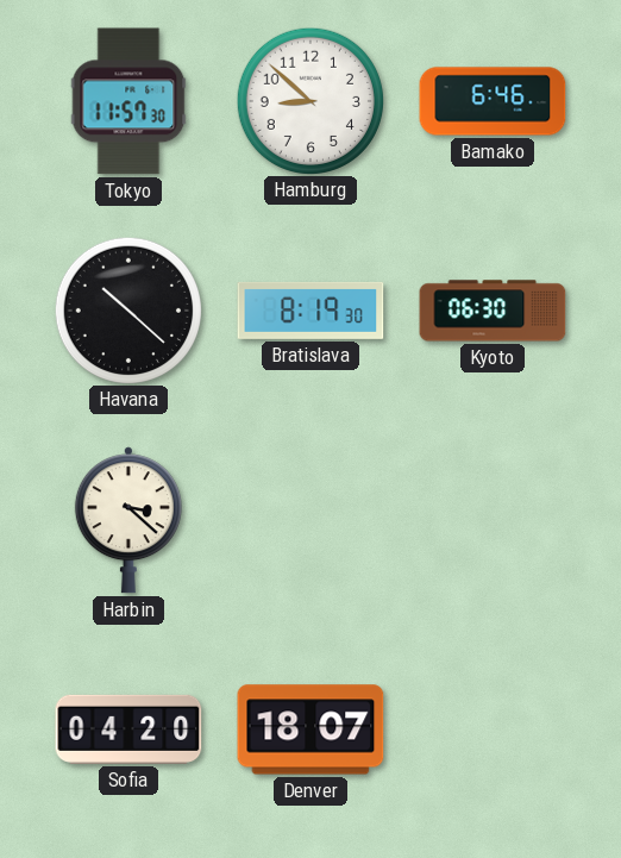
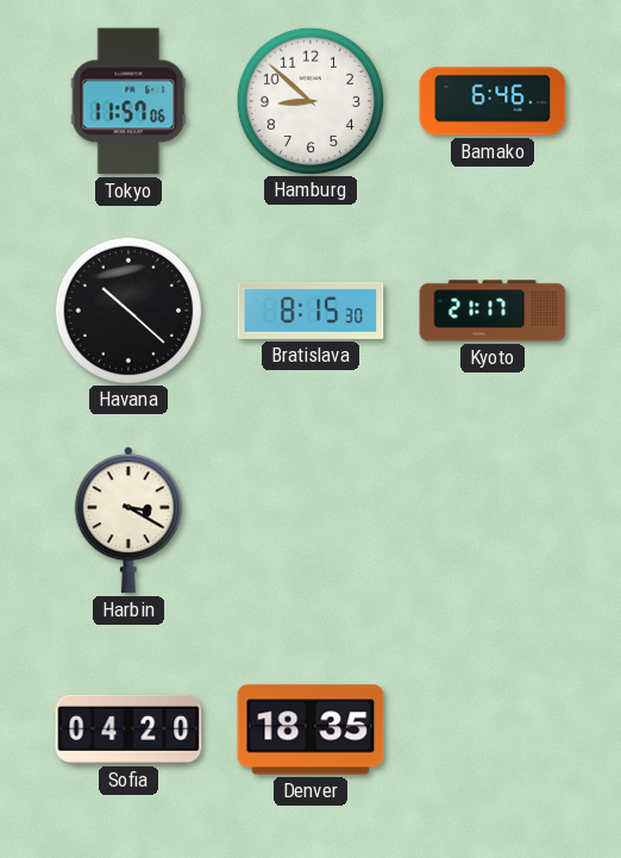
Tokyo: 11:57:30 -> 11:57:06 (128, 101)
Bratislava: 8:19 -> 8:15 (310, 311)
Kyoto: 06:30 -> 21:17 (493, 311)
Harbin: 3:22 -> 3:20 (128, 520)
Denver: 18:07 -> 18:35 (310, 729)
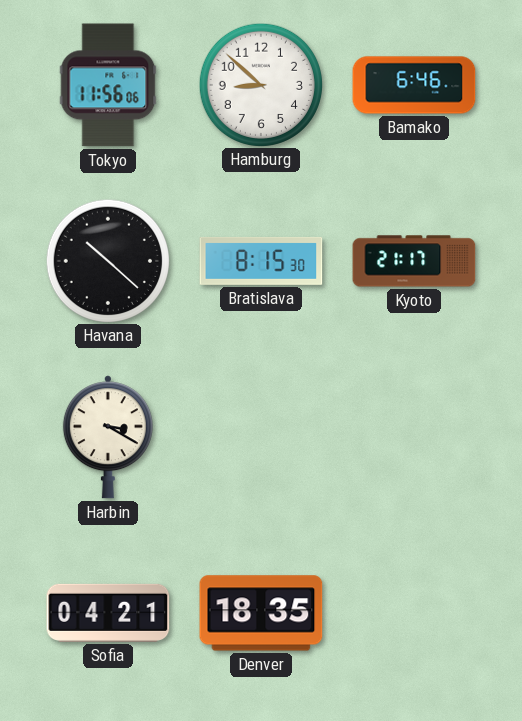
Tokyo: 11:57 -> 11:56 (108, 85)
Sofia: 04:20 -> 04:21 (108, 613)
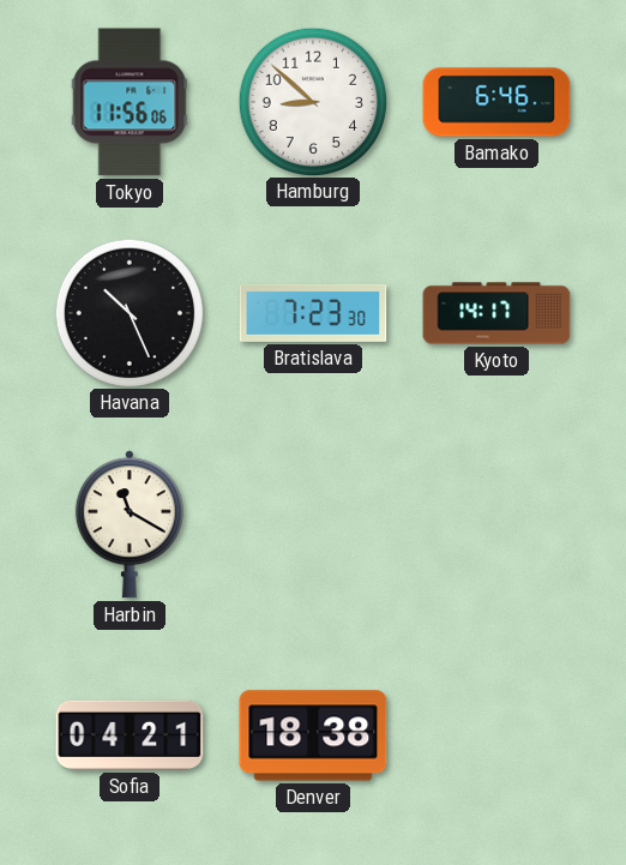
Havana: 10:22 -> 10:26 (128, 312)
Bratislava: 8:15 -> 7:23 (313, 313)
Kyoto: 21:17 -> 14:17 (496, 313)
Harbin: 3:20 -> 11:20 (130, 524)
Denver: 18:35 -> 18:38 (313, 735)
